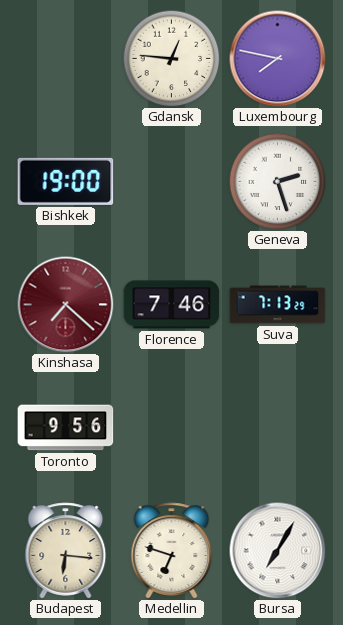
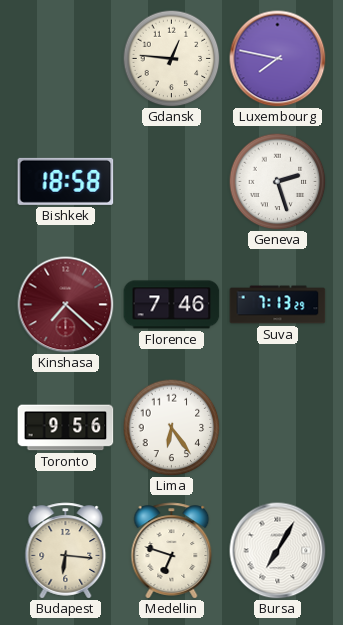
Bishkek: 19:00 -> 18:58 (66, 181)
Lima: none -> 6:24 (171, 427)
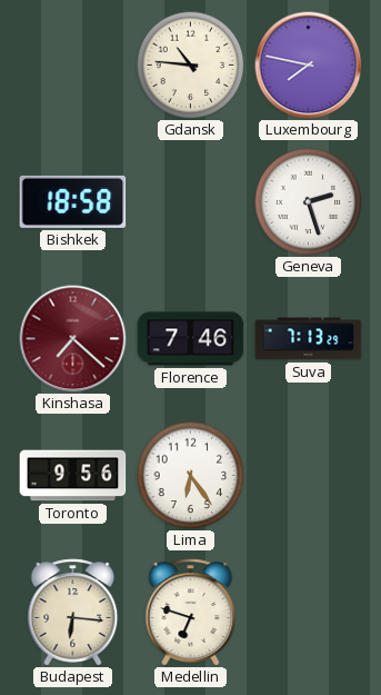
Gdansk: 12:46 -> 10:46 (190, 64)
Bursa: 7:05 -> none (278, 551)
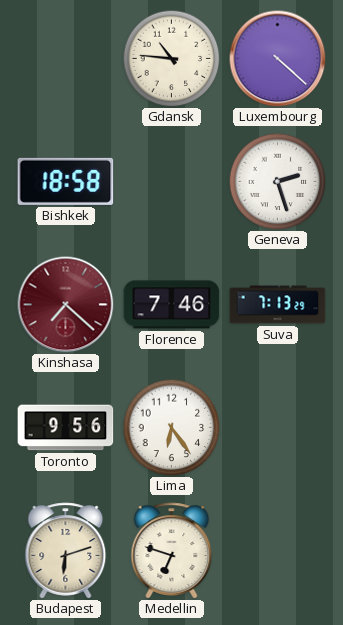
Luxembourg: 7:47 -> 4:22 (278, 59)
Budapest: 6:16 -> 6:12 (66, 551)
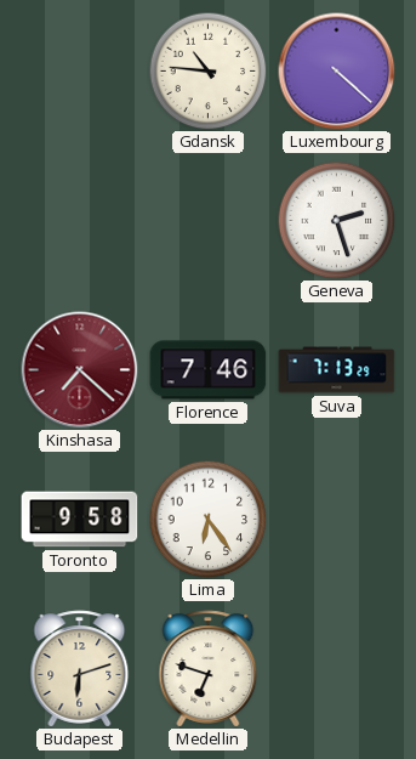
Bishkek: 18:58 -> none (66, 181)
Toronto: 9:56 -> 9:58 (80, 520)
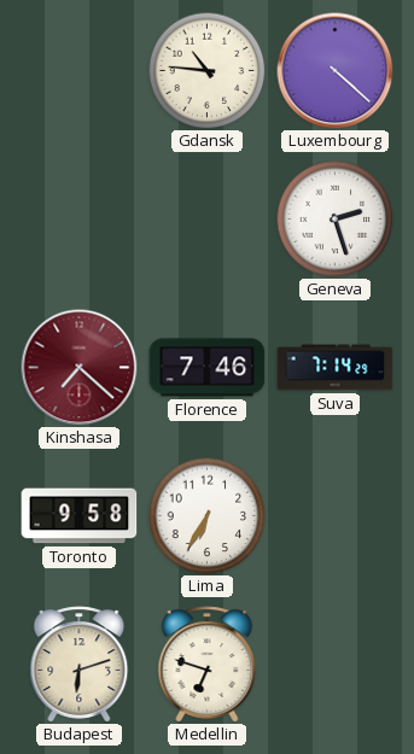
Suva: 7:13 -> 7:14 (336, 368)
Lima: 6:24 -> 6:35 (206, 515)
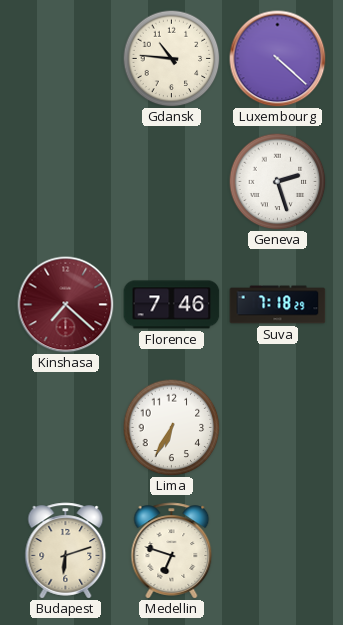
Suva: 7:14 -> 7:18 (278, 305)
Toronto: 9:58 -> none (80, 516)
